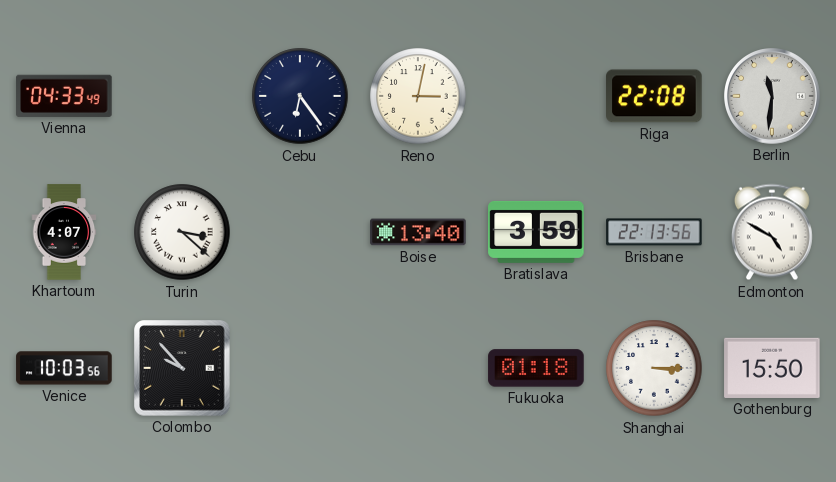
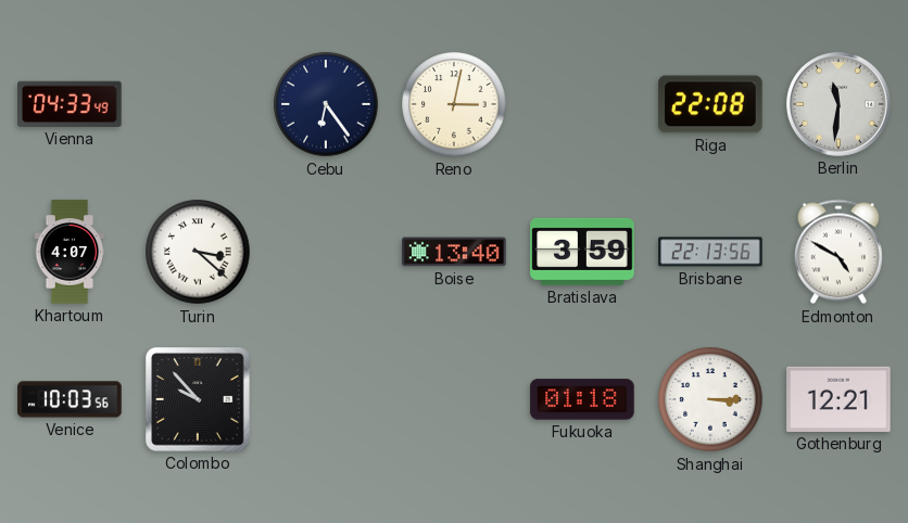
Gothenburg: 15:50 -> 12:21 (838, 399)
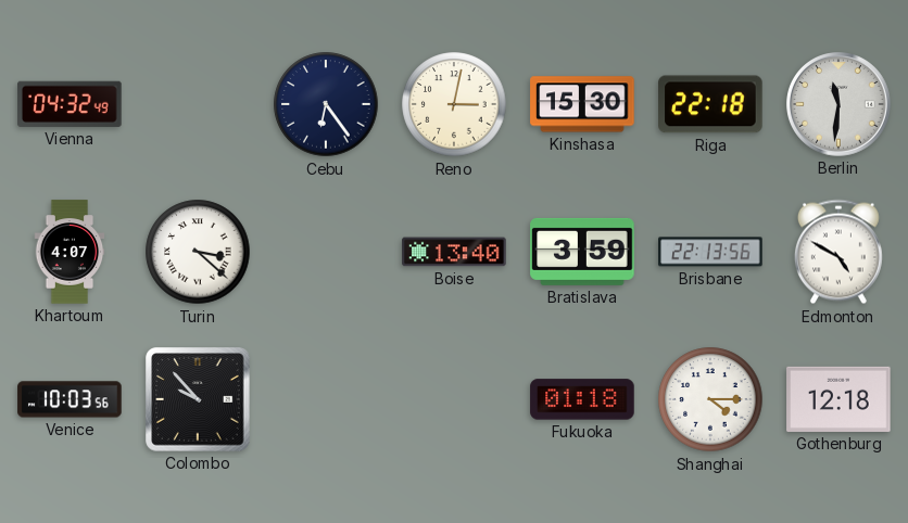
Vienna: 04:33 -> 04:32 (70, 104)
Kinshasa: none -> 15:30 (582, 104)
Riga: 22:08 -> 22:18 (710, 104)
Shanghai: 3:15 -> 4:15 (710, 399)
Gothenburg: 12:21 -> 12:18 (838, 399)
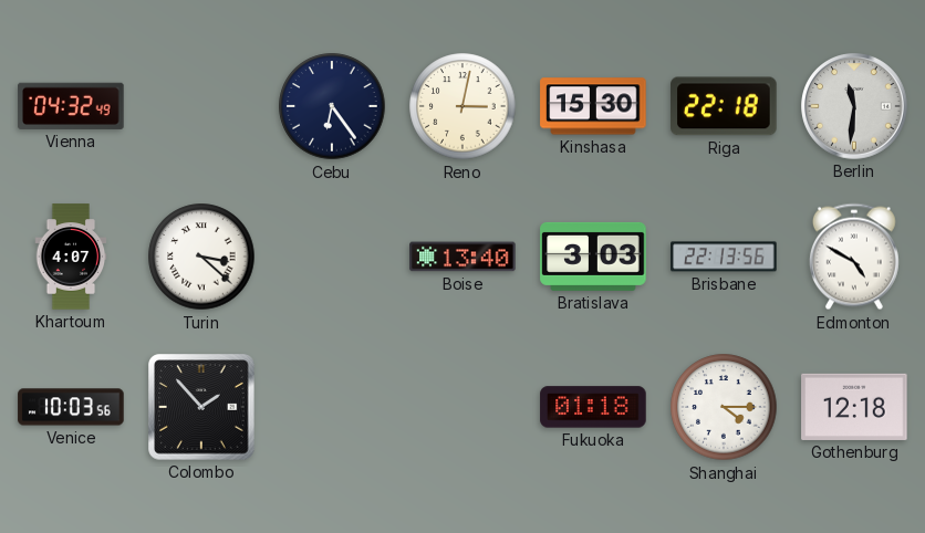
Bratislava: 3:59 -> 3:03 (593, 257)
Colombo: 9:53 -> 1:53 (201, 407)
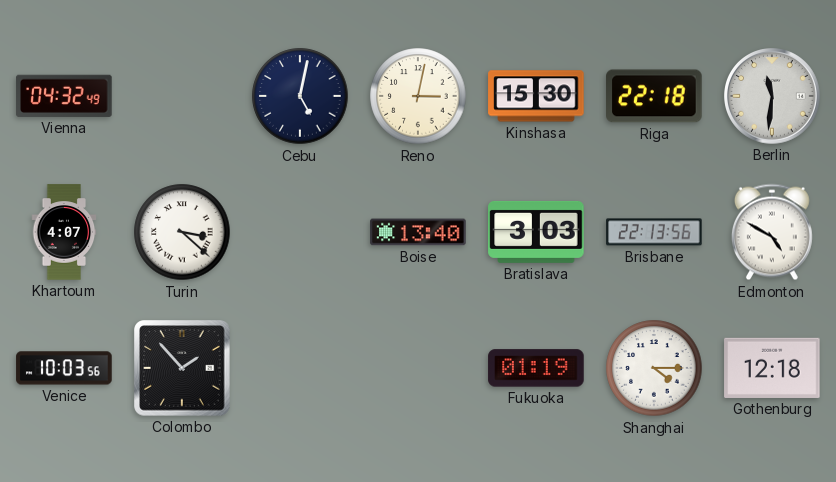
Cebu: 6:24 -> 5:02 (300, 96)
Fukuoka: 01:18 -> 01:19 (536, 368)
